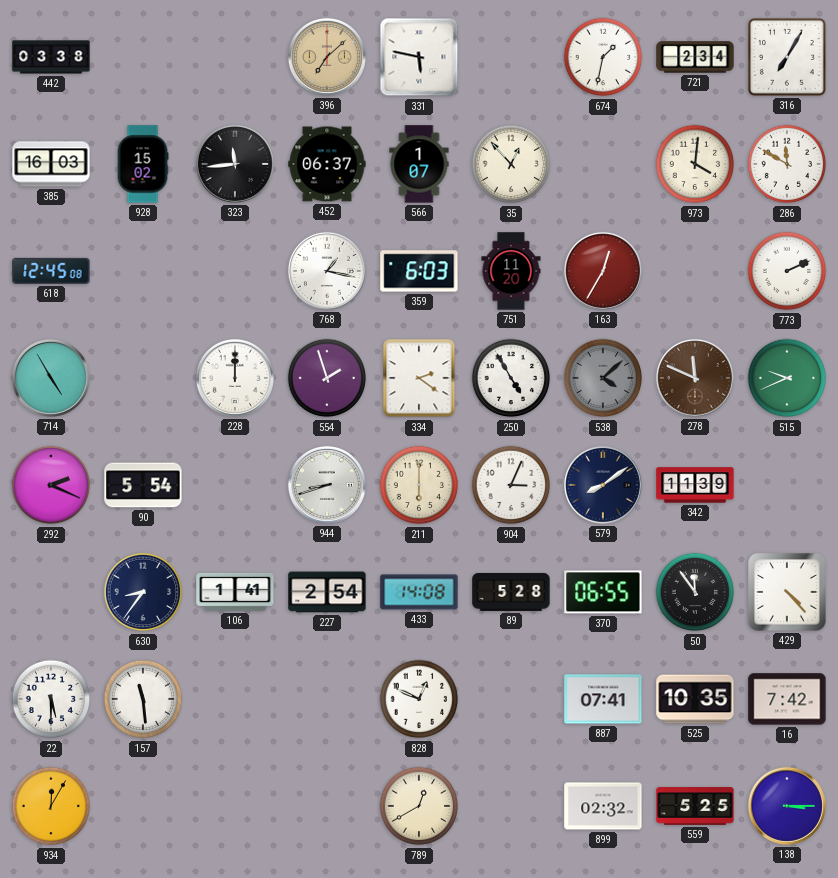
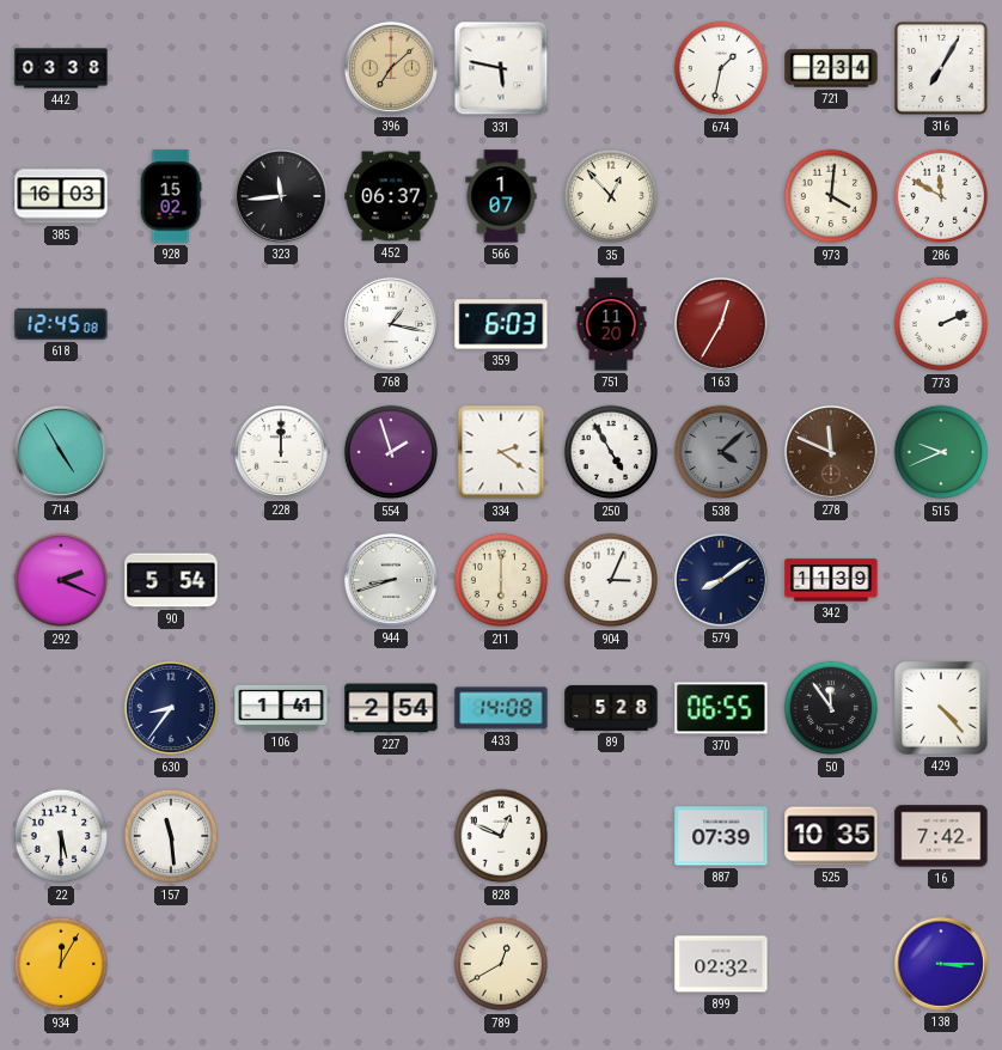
887: 07:41 -> 07:39 (721, 836)
559: 5:25 -> none (695, 806)
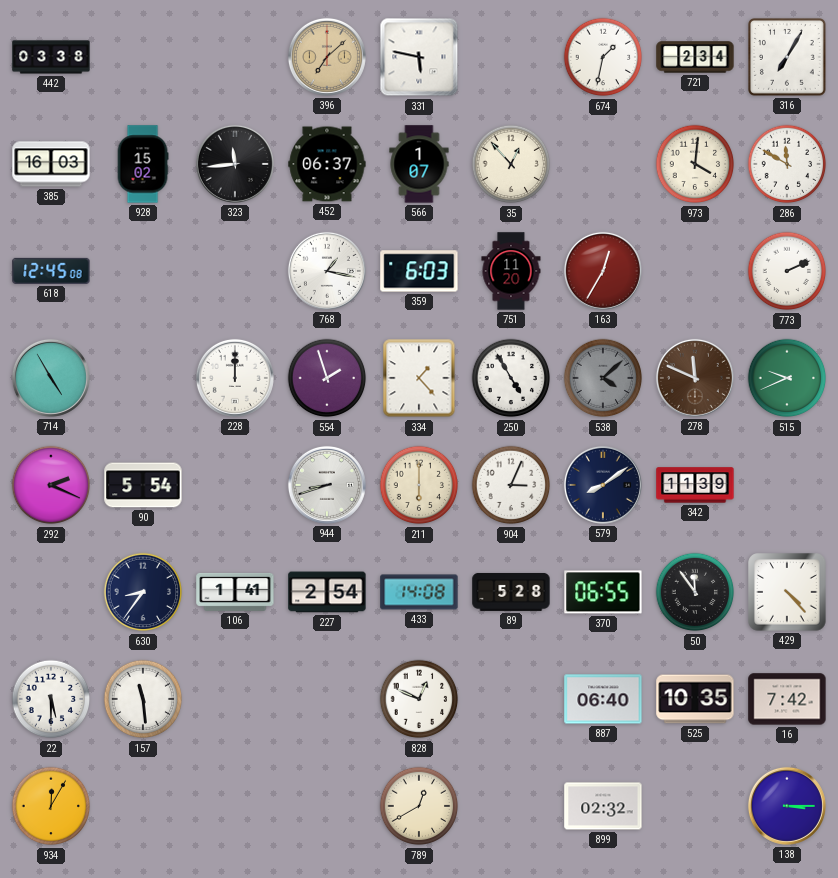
334: 2:21 -> 1:23 (419, 378)
887: 07:39 -> 06:40 (603, 699)
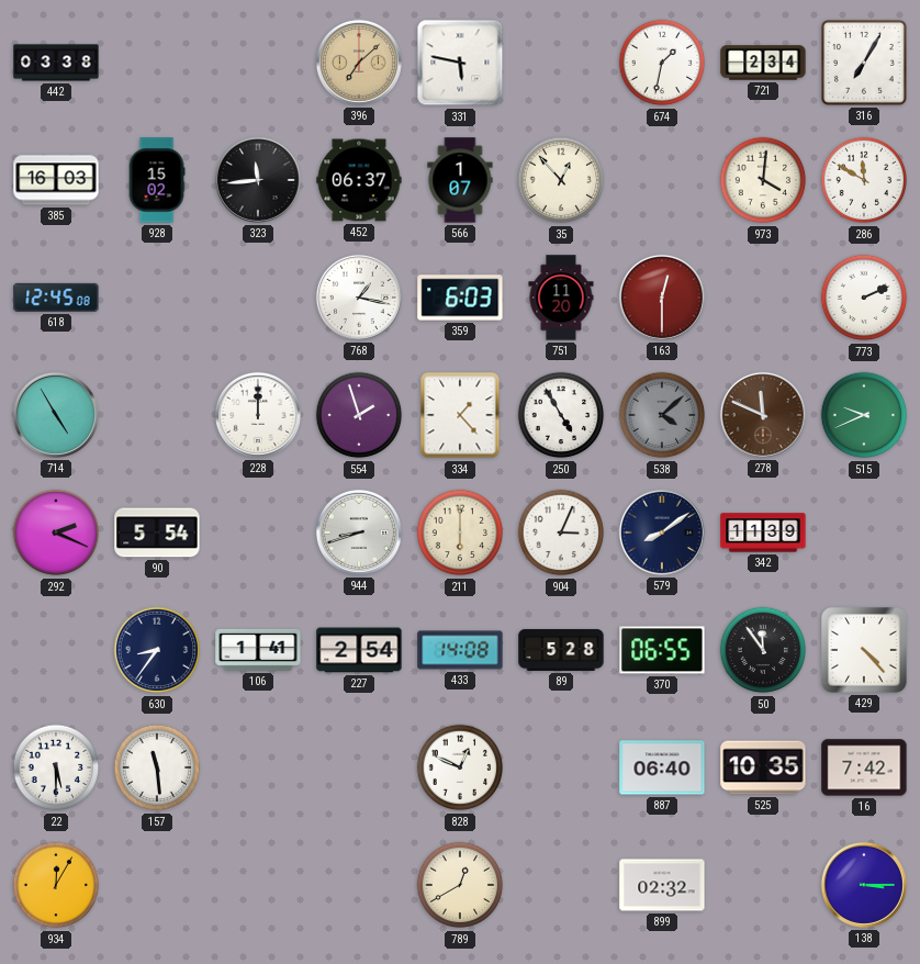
163: 12:35 -> 12:30 (662, 298)
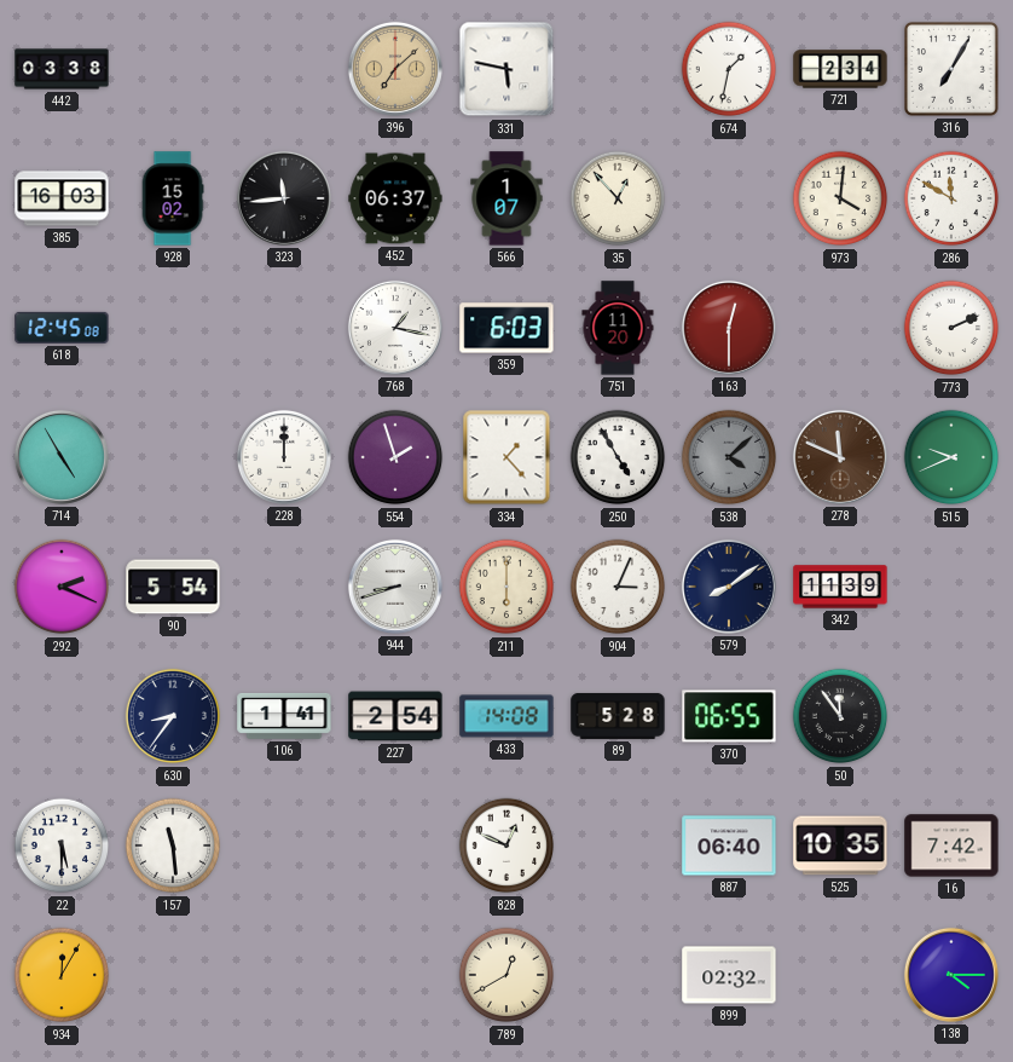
429: 4:23 -> none (864, 650)
138: 3:15 -> 4:15 (951, 975)
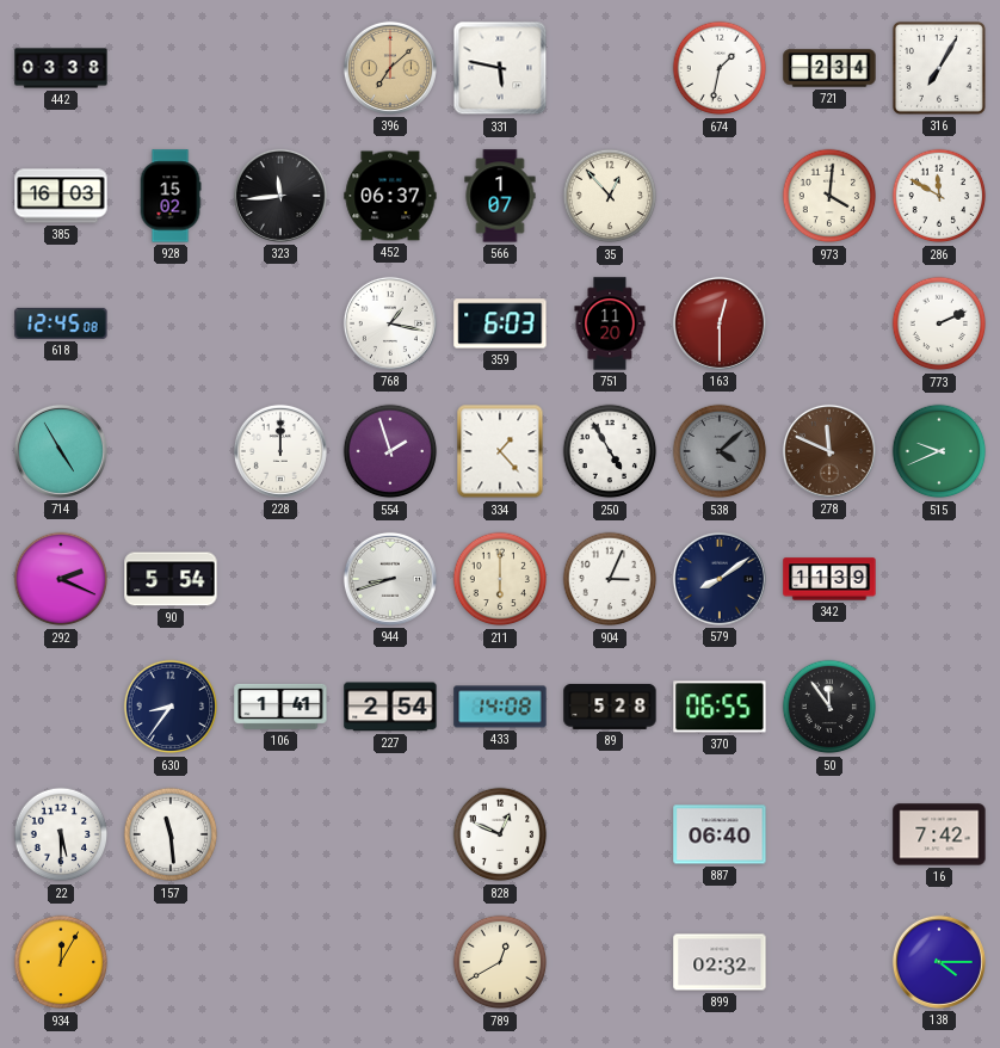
525: 10:35 -> none (840, 845)
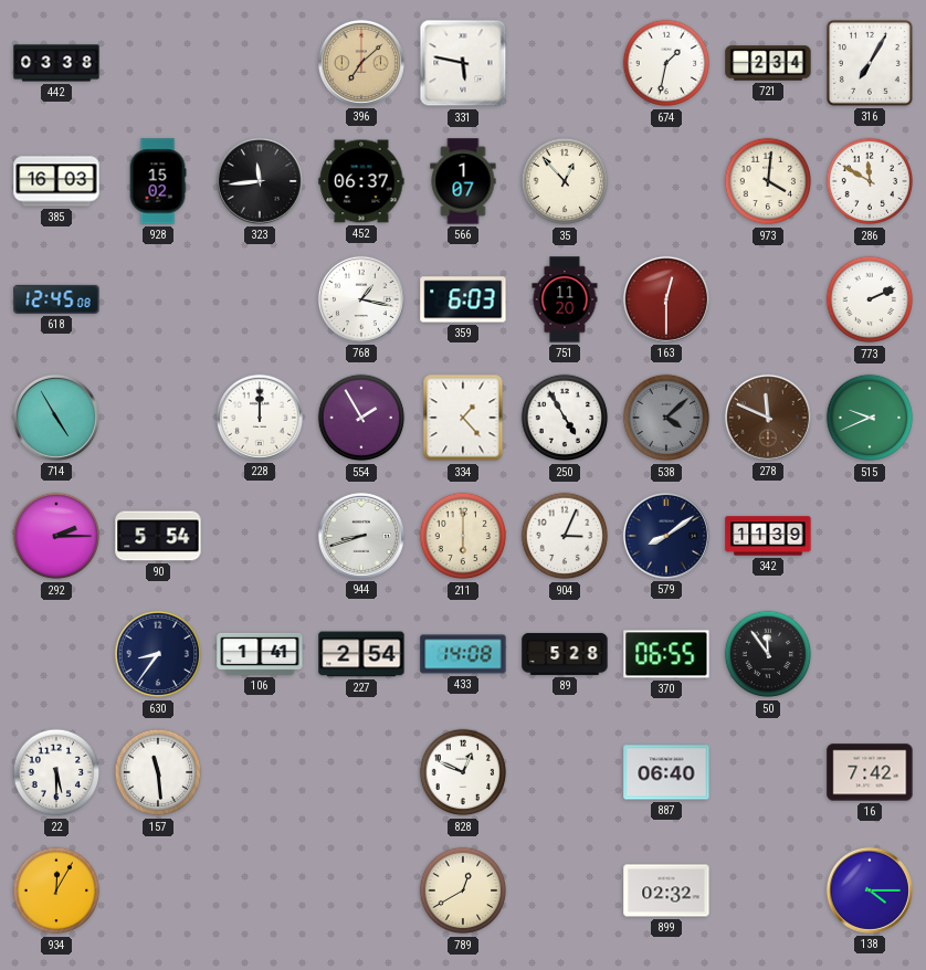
554: 1:57 -> 1:55 (361, 418)
292: 2:19 -> 2:15 (56, 536)
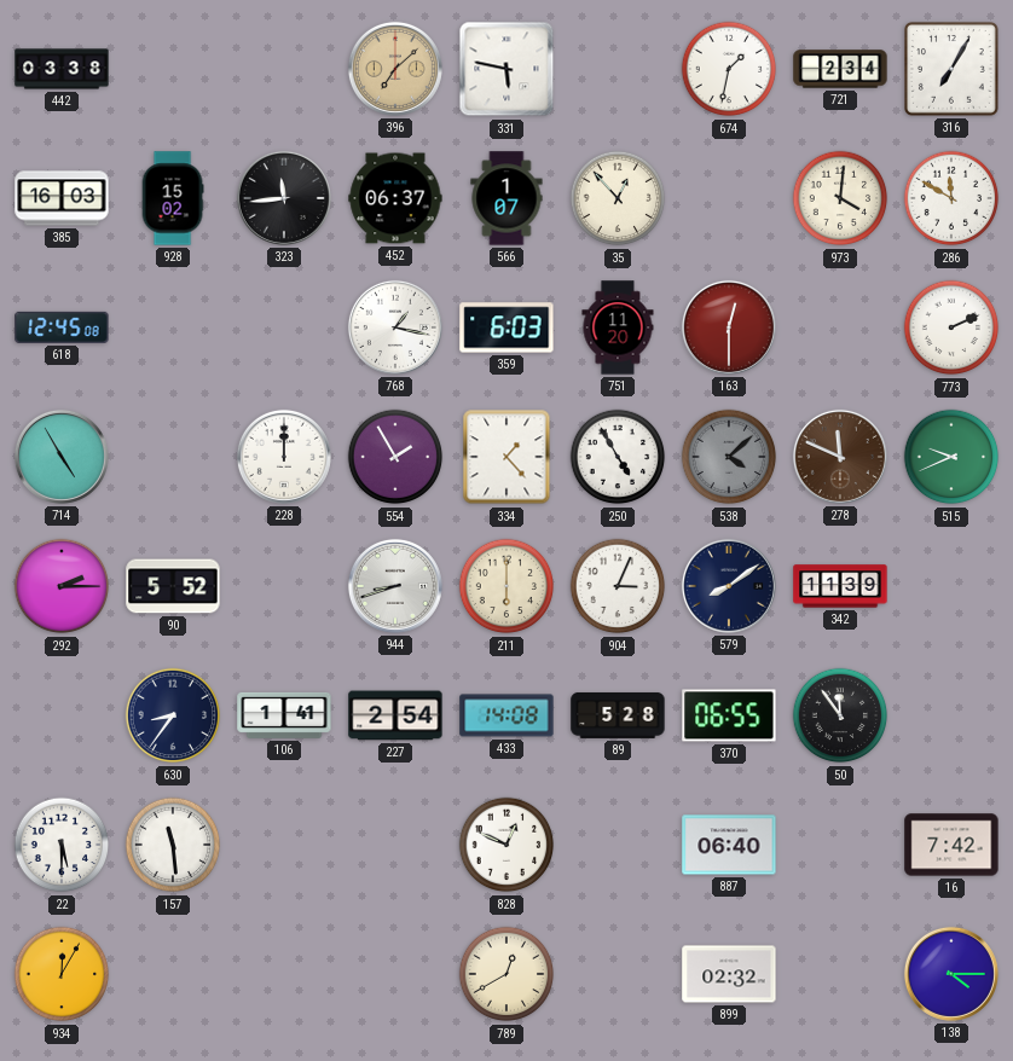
90: 5:54 -> 5:52 (173, 586)
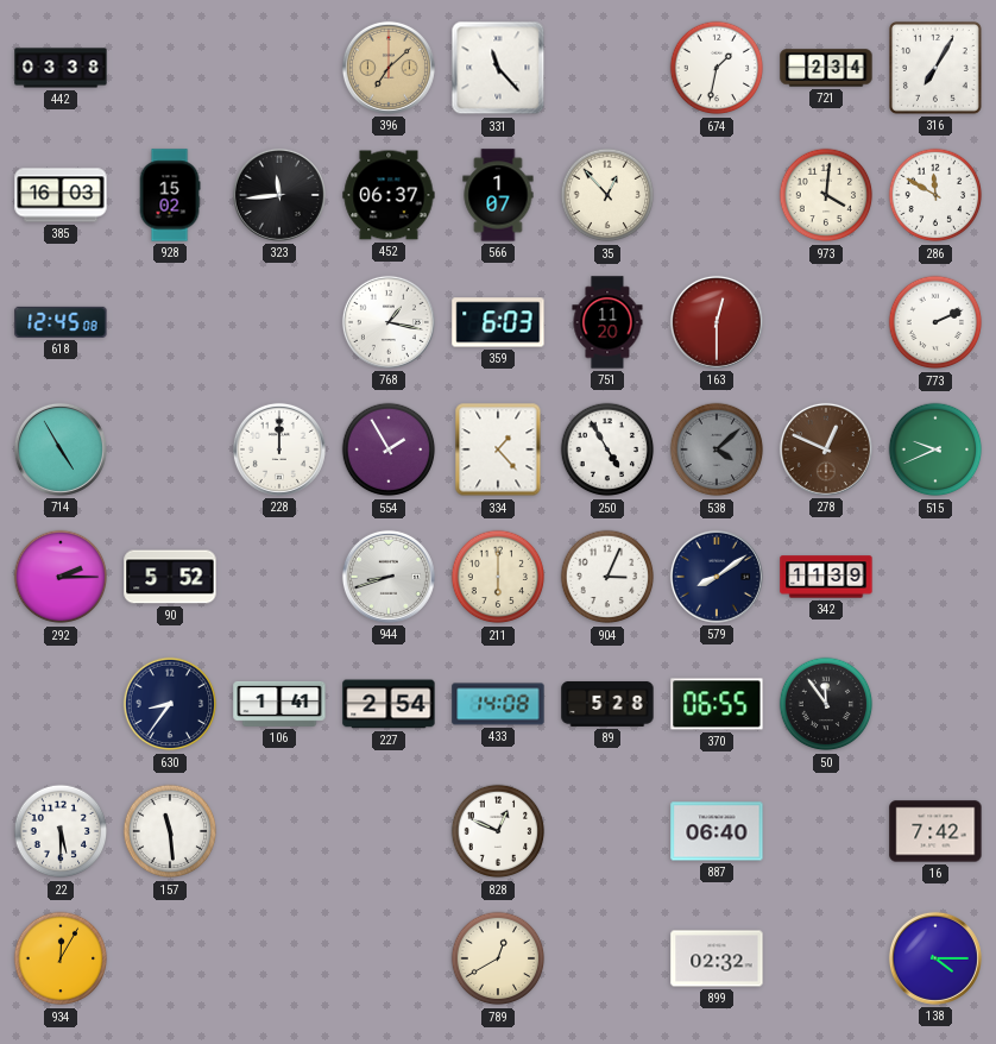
331: 5:47 -> 11:23 (498, 68)
278: 11:49 -> 12:49 (826, 449)
